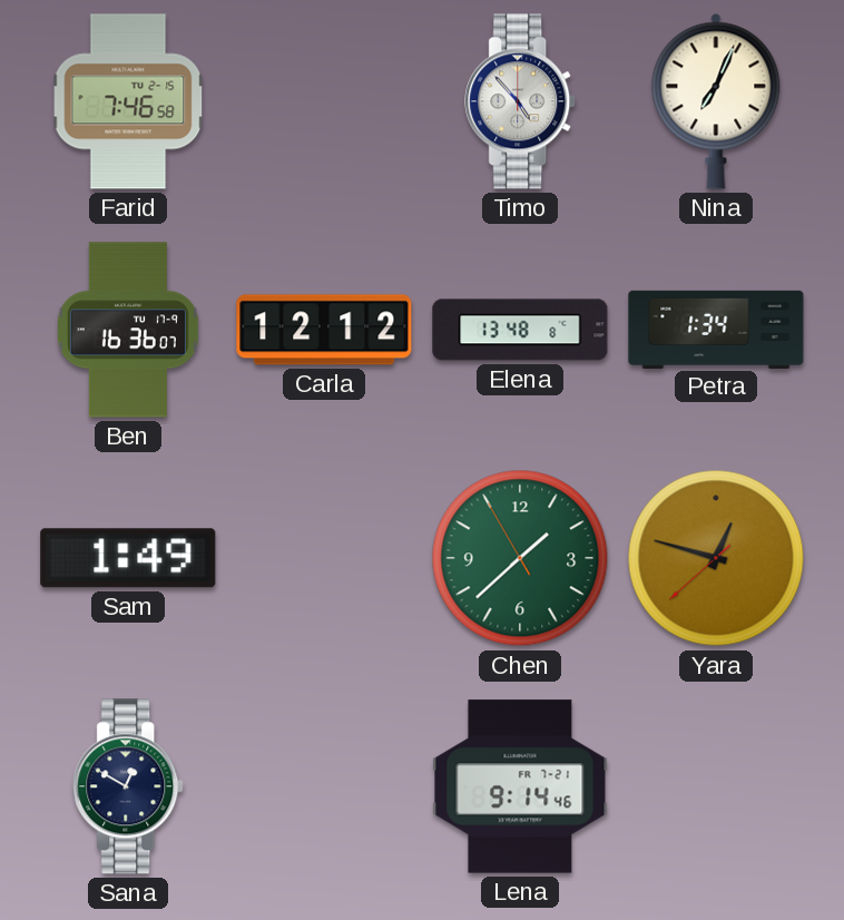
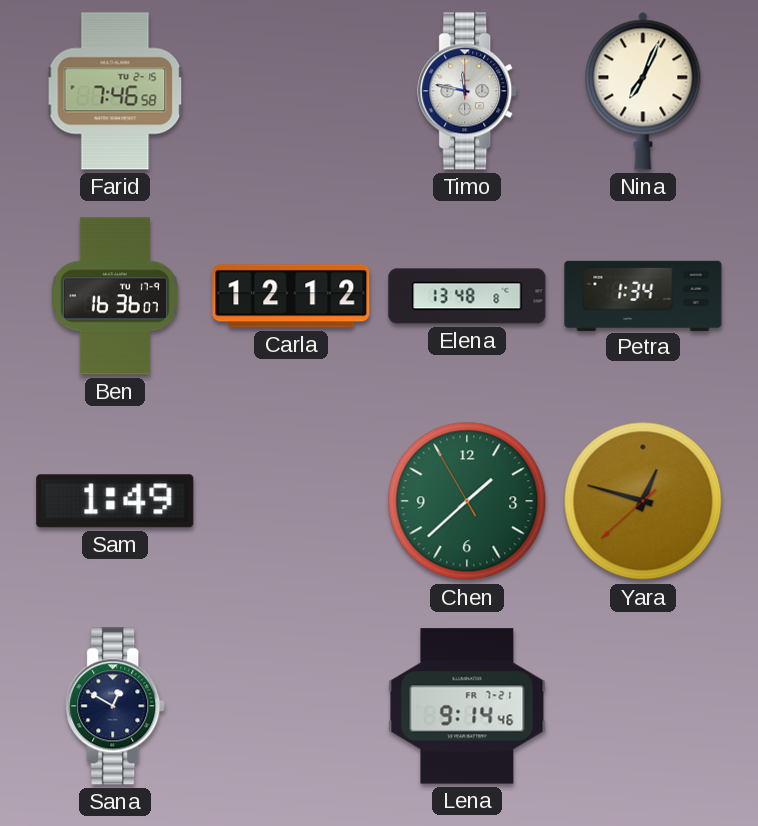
Timo: 4:53 -> 11:47 (468, 91)
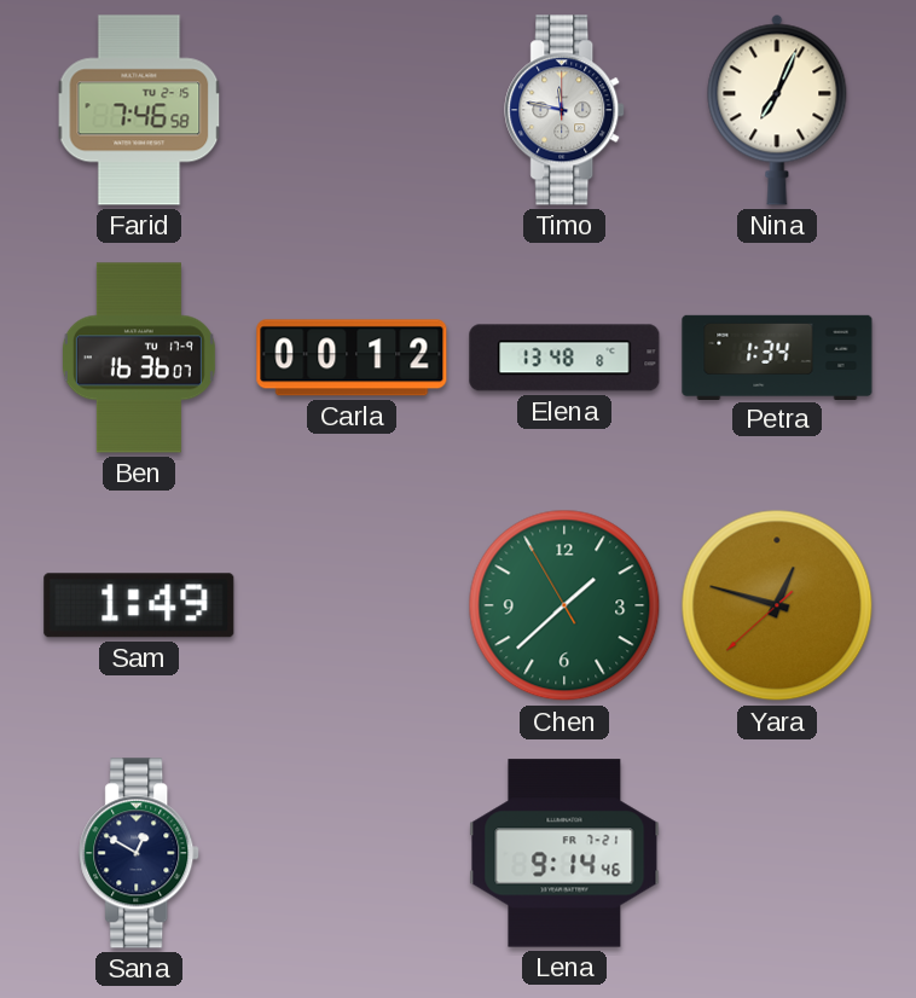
Carla: 12:12 -> 00:12 (352, 358)
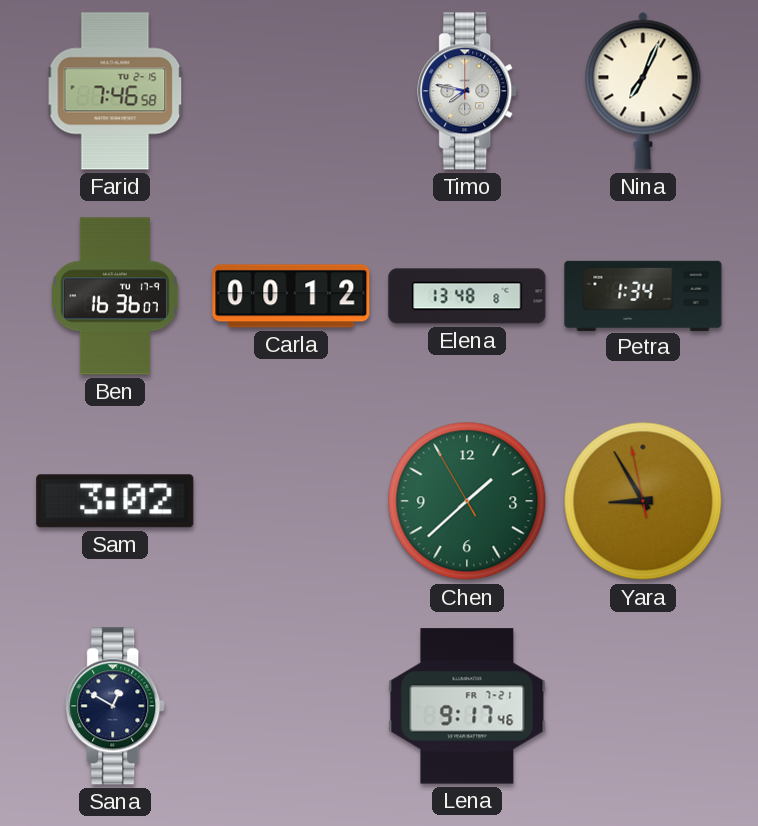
Timo: 11:47 -> 7:47 (468, 91)
Sam: 1:49 -> 3:02 (115, 501)
Yara: 12:47 -> 8:54 (643, 501)
Lena: 9:14 -> 9:17 (467, 706)
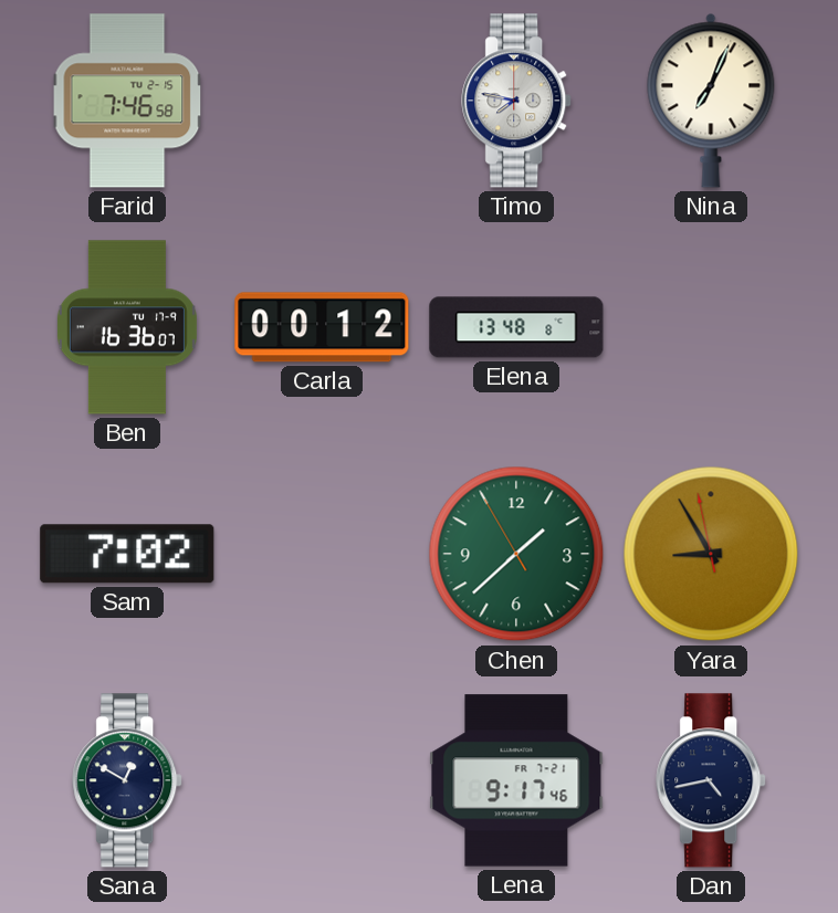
Petra: 1:34 -> none (643, 295)
Sam: 3:02 -> 7:02 (127, 554)
Dan: none -> 4:43 (712, 780)
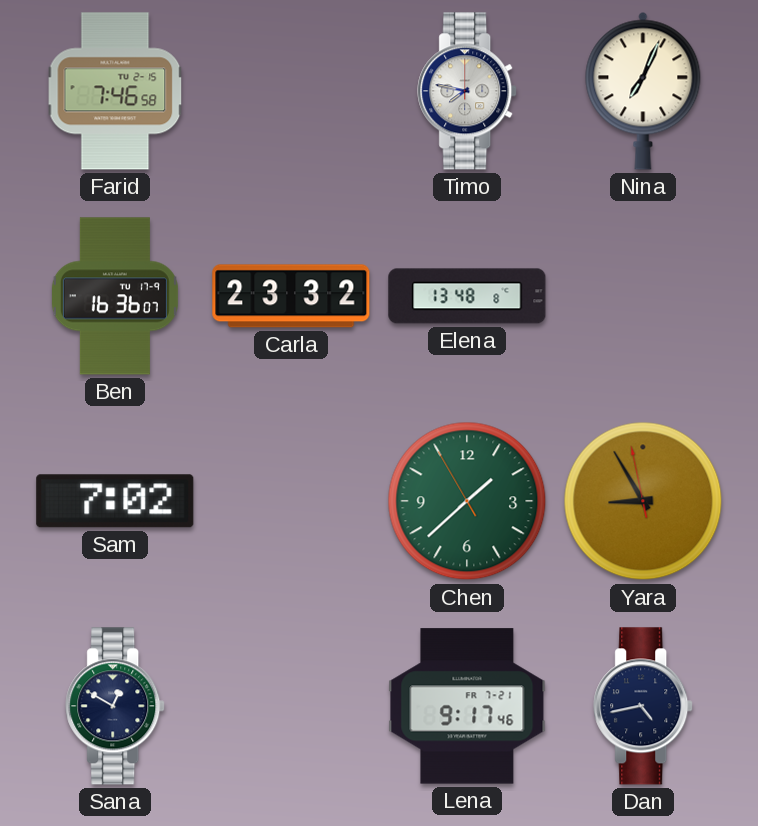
Carla: 00:12 -> 23:32 (291, 296)
